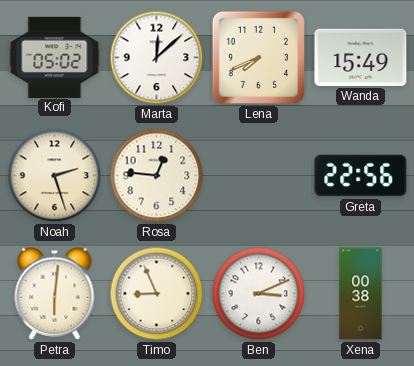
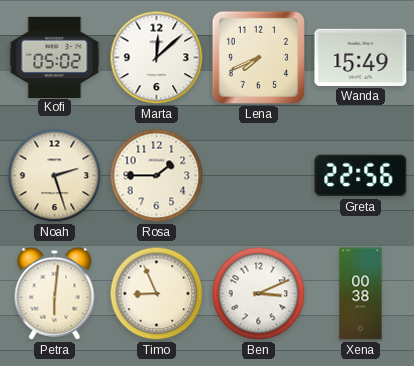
Rosa: 12:46 -> 1:45 (157, 176)
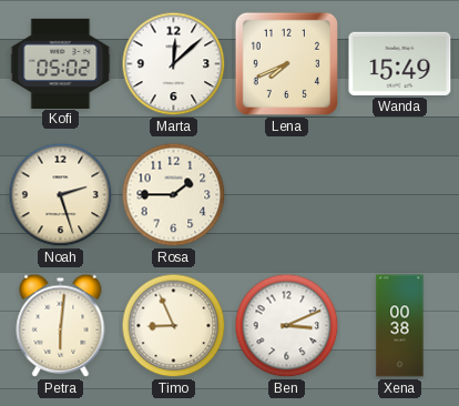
Greta: 22:56 -> none (361, 176)
